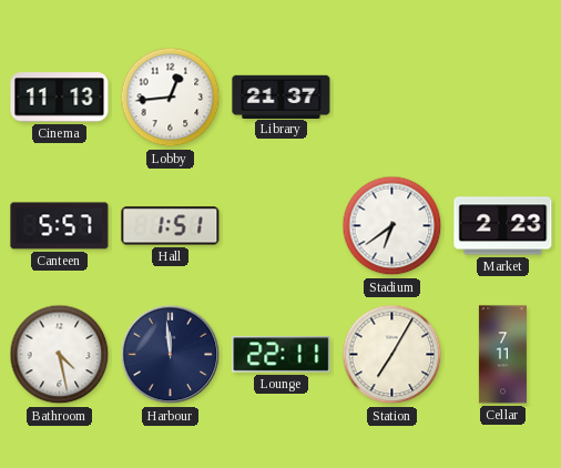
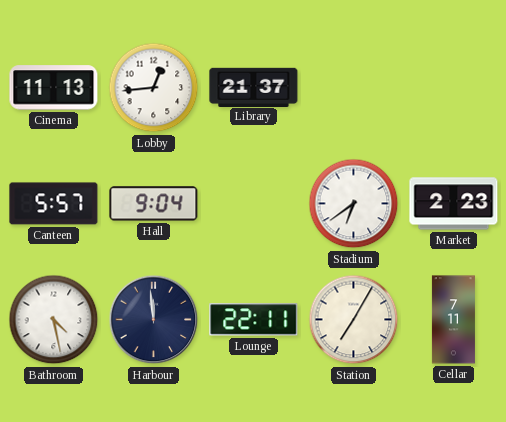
Hall: 1:51 -> 9:04 (154, 204)
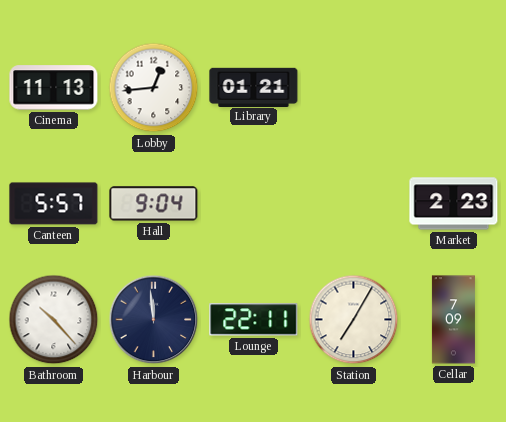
Library: 21:37 -> 01:21 (254, 87)
Stadium: 6:39 -> none (354, 204)
Bathroom: 4:28 -> 10:23 (54, 320)
Cellar: 7:11 -> 7:09 (453, 320)
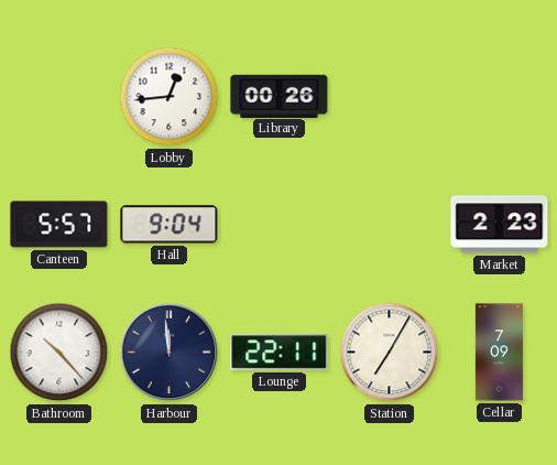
Cinema: 11:13 -> none (54, 88)
Library: 01:21 -> 00:26 (280, 96)
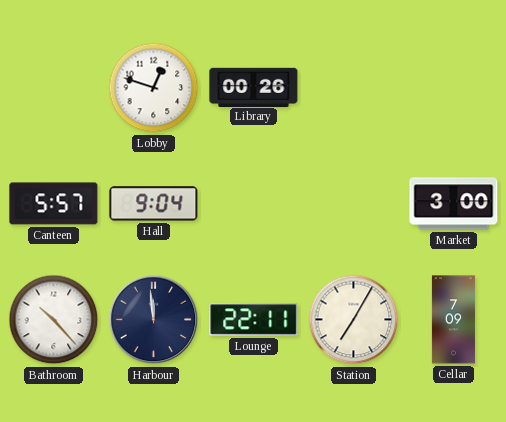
Lobby: 12:44 -> 12:48 (154, 88)
Market: 2:23 -> 3:00 (454, 204)
